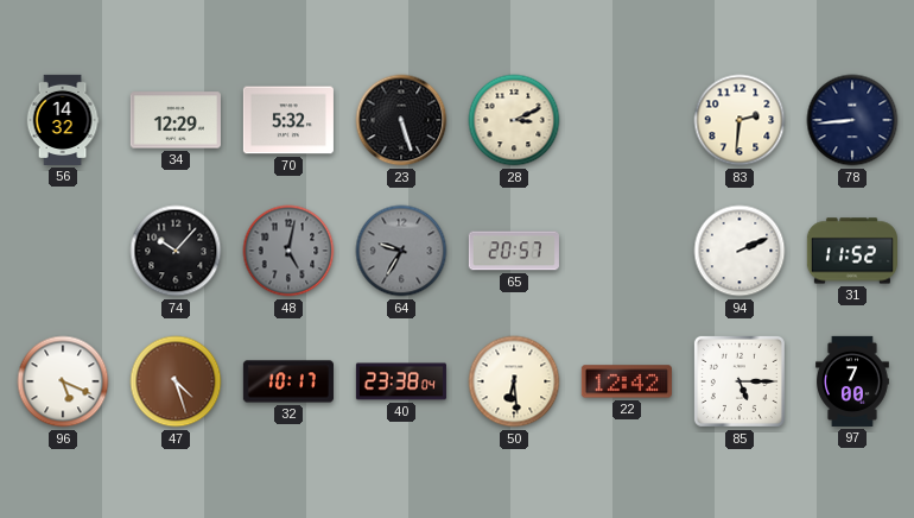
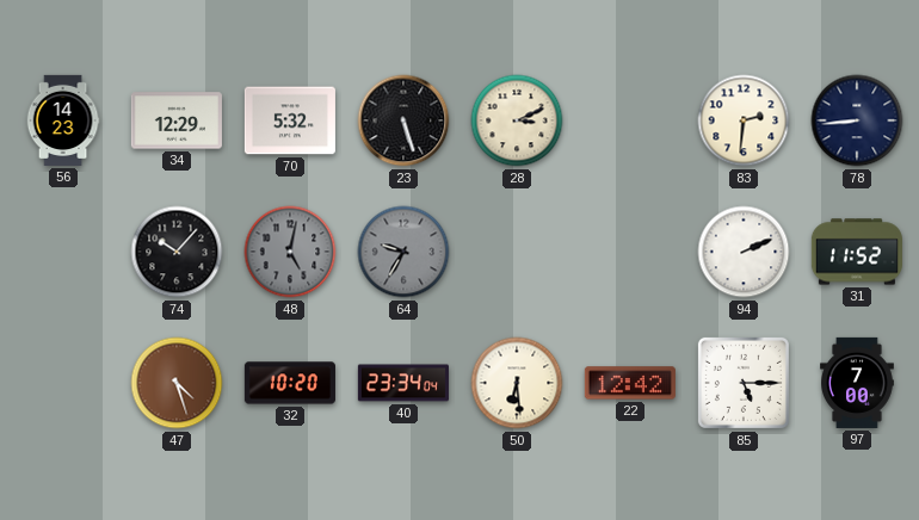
56: 14:32 -> 14:23 (63, 120)
65: 20:57 -> none (514, 251)
96: 5:19 -> none (63, 381)
32: 10:17 -> 10:20 (290, 383)
40: 23:38 -> 23:34 (403, 383)
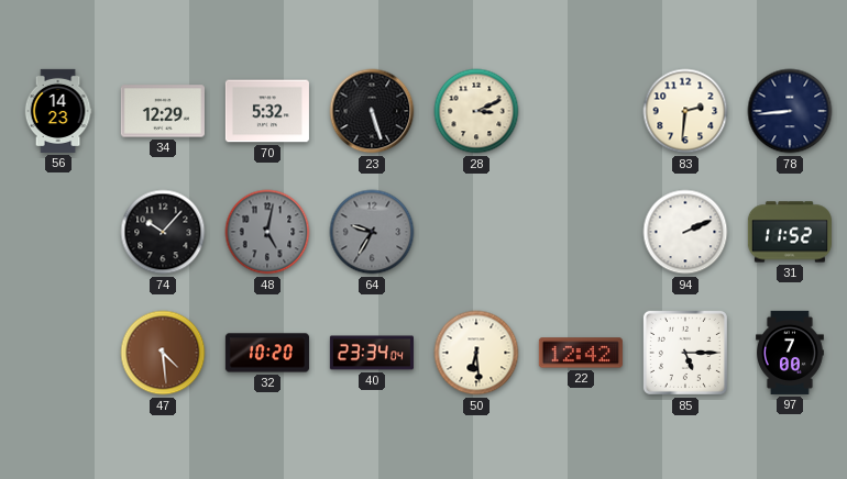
47: 4:27 -> 4:29 (163, 353)
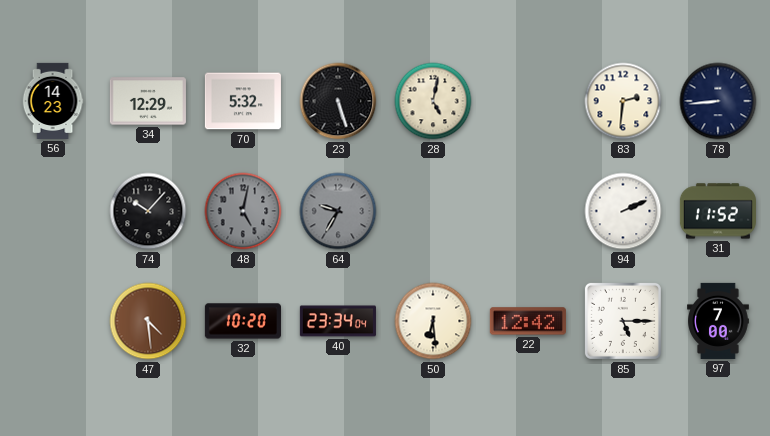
28: 3:11 -> 5:02 (433, 101)
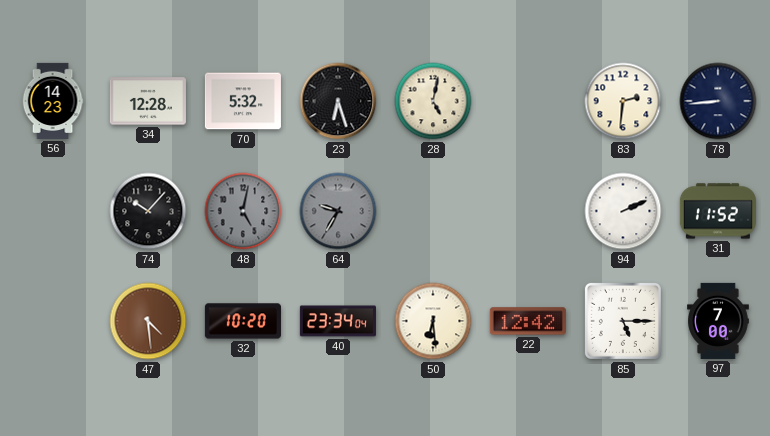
34: 12:29 -> 12:28 (148, 101)
23: 5:27 -> 6:27 (338, 101)
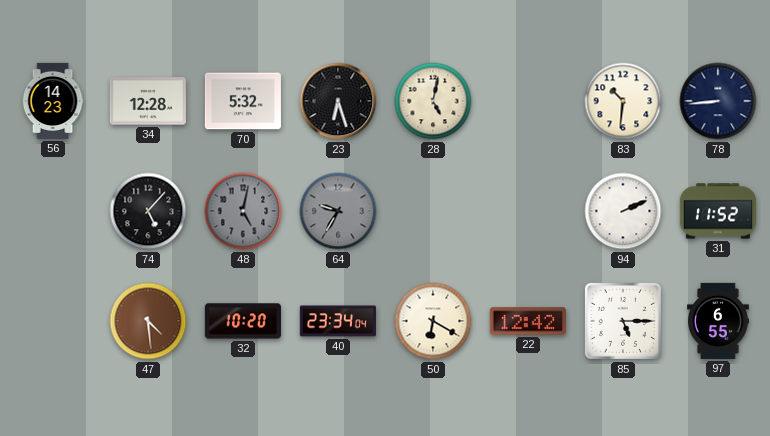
83: 2:31 -> 10:31 (623, 101)
74: 10:07 -> 5:07 (148, 211)
50: 6:29 -> 6:20 (433, 321)
97: 7:00 -> 6:55 (719, 321)
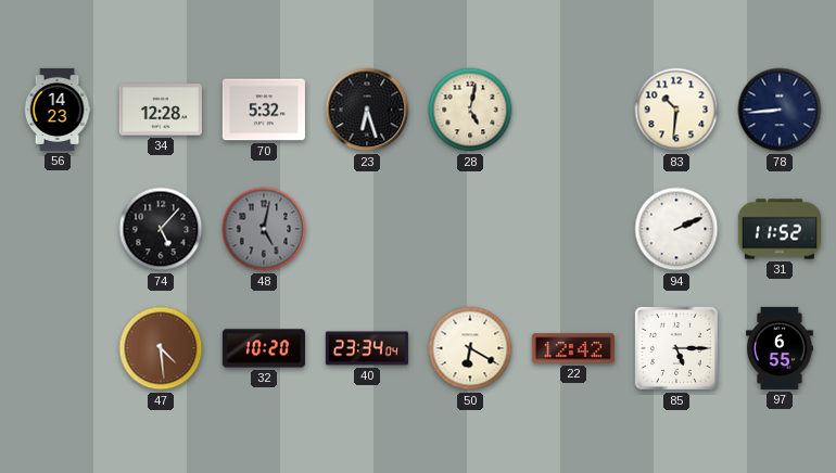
64: 9:35 -> none (338, 211)
